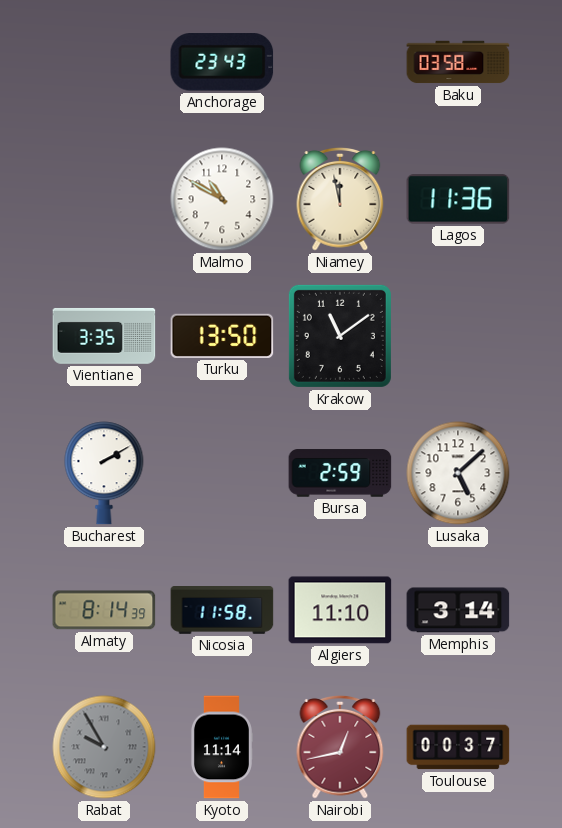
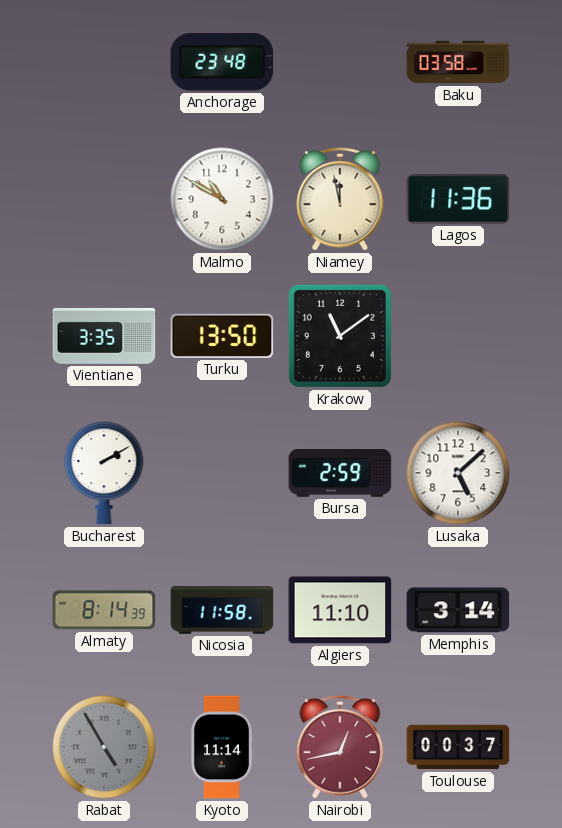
Anchorage: 23:43 -> 23:48 (222, 62)
Rabat: 9:55 -> 4:55 (104, 747)
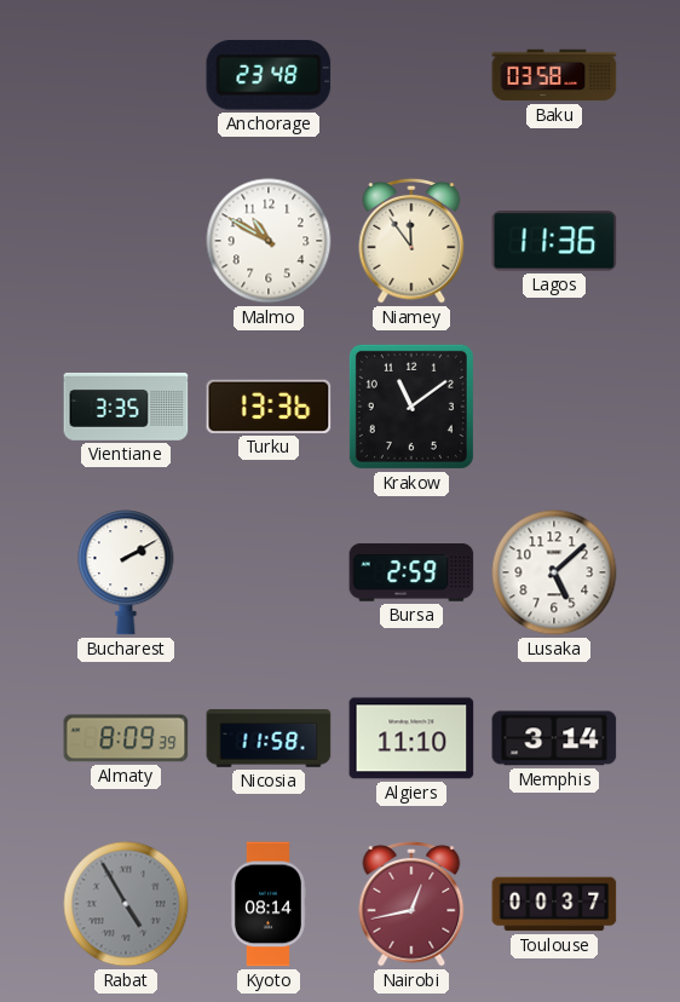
Niamey: 11:58 -> 11:54 (411, 241)
Turku: 13:50 -> 13:36 (269, 407)
Almaty: 8:14 -> 8:09 (126, 738)
Kyoto: 11:14 -> 08:14 (267, 904)
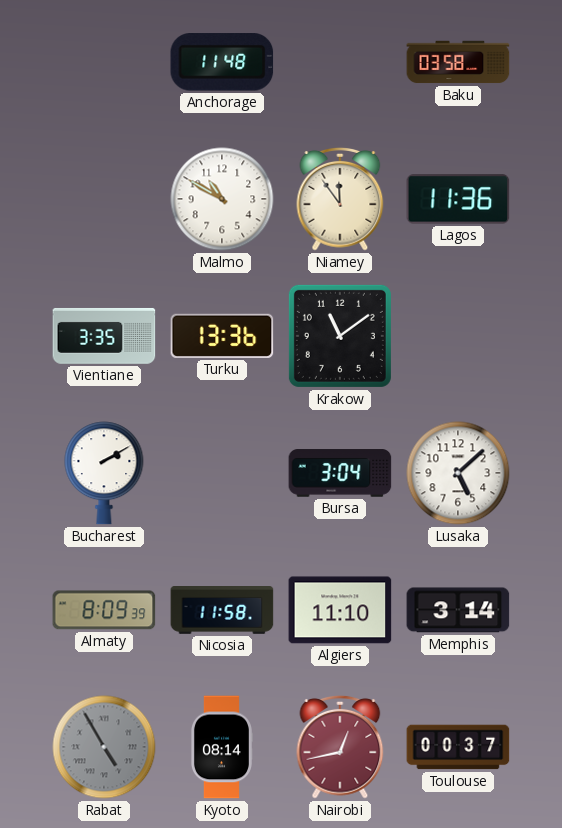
Anchorage: 23:48 -> 11:48 (222, 62)
Bursa: 2:59 -> 3:04 (340, 473)
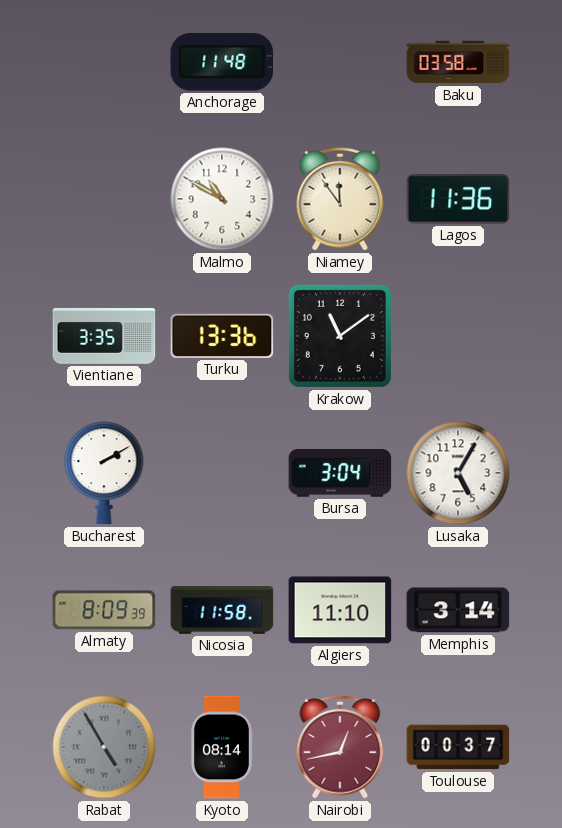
Lusaka: 5:08 -> 5:05 (458, 473)
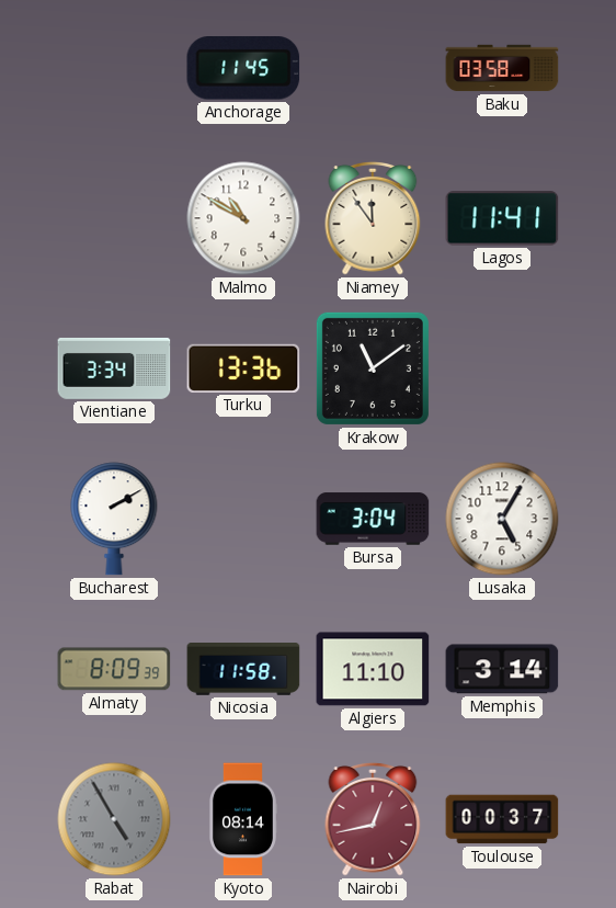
Anchorage: 11:48 -> 11:45 (243, 68)
Lagos: 11:36 -> 11:41 (502, 218)
Vientiane: 3:35 -> 3:34 (114, 368)
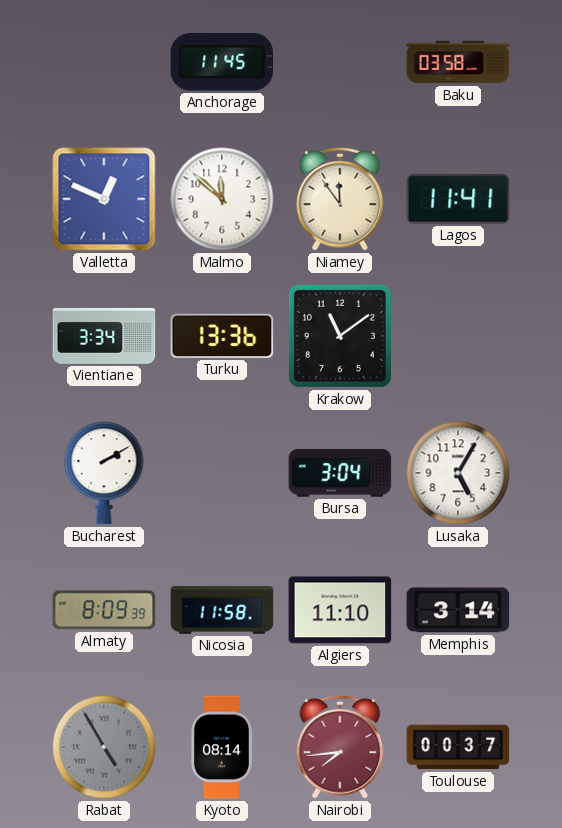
Valletta: none -> 12:49 (104, 199)
Malmo: 10:50 -> 11:52 (222, 199)
Nairobi: 12:43 -> 7:44 (340, 747)
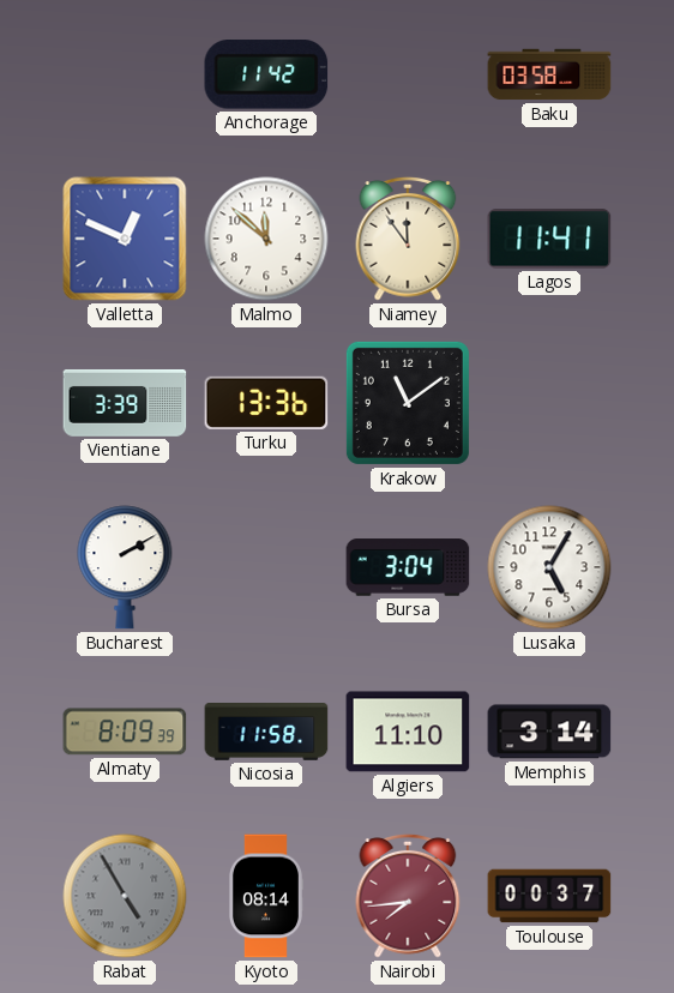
Anchorage: 11:45 -> 11:42 (266, 74)
Vientiane: 3:34 -> 3:39 (125, 403)
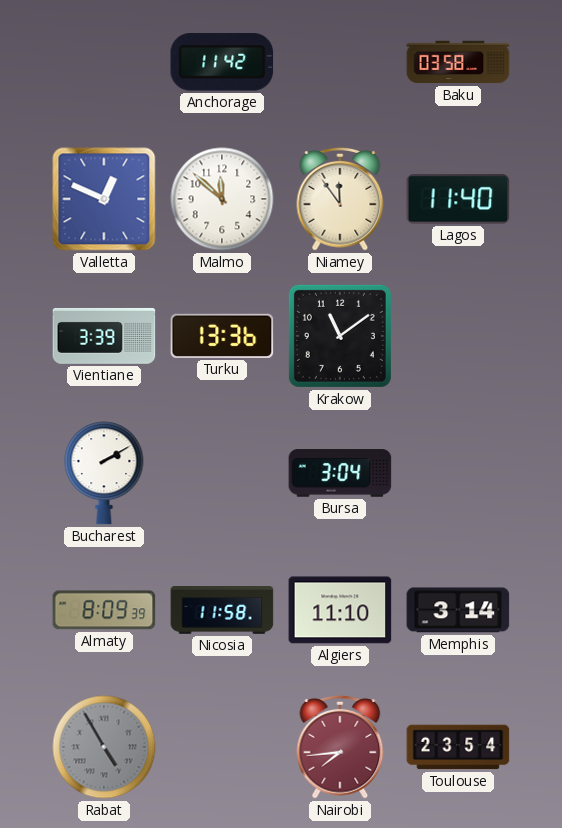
Lagos: 11:41 -> 11:40 (458, 199)
Lusaka: 5:05 -> none (549, 567)
Kyoto: 08:14 -> none (265, 896)
Toulouse: 00:37 -> 23:54 (458, 747)
